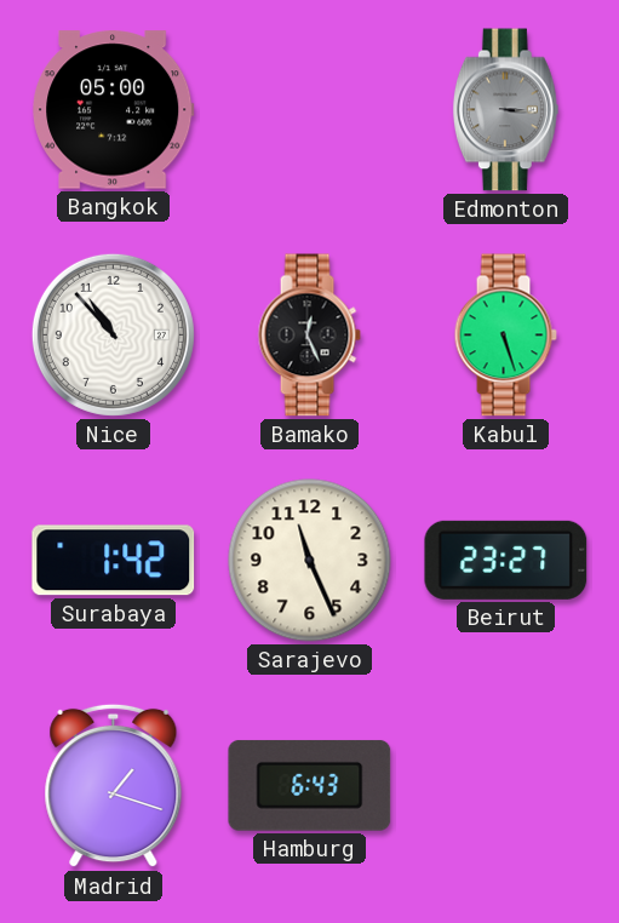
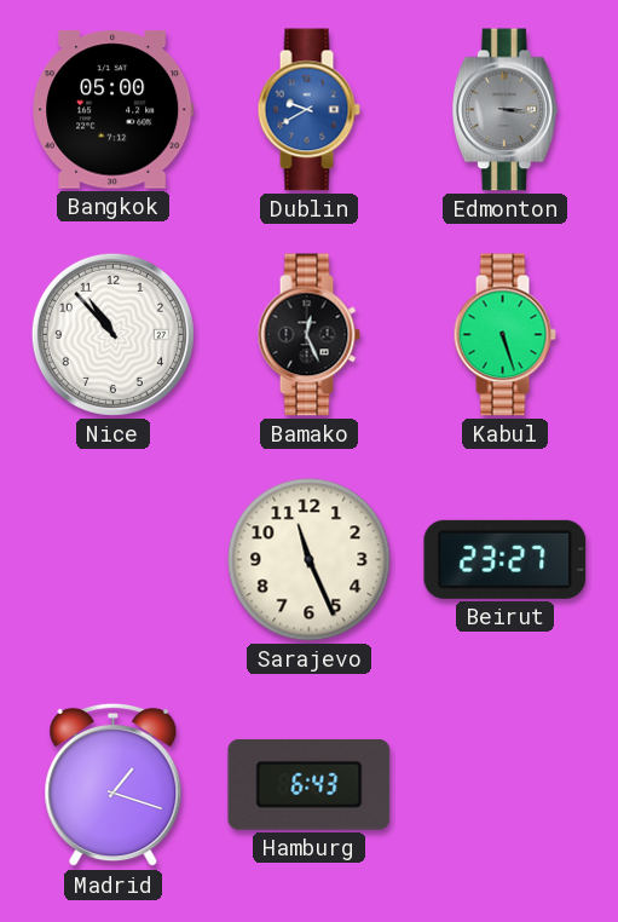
Dublin: none -> 9:40 (308, 110)
Surabaya: 1:42 -> none (114, 561)
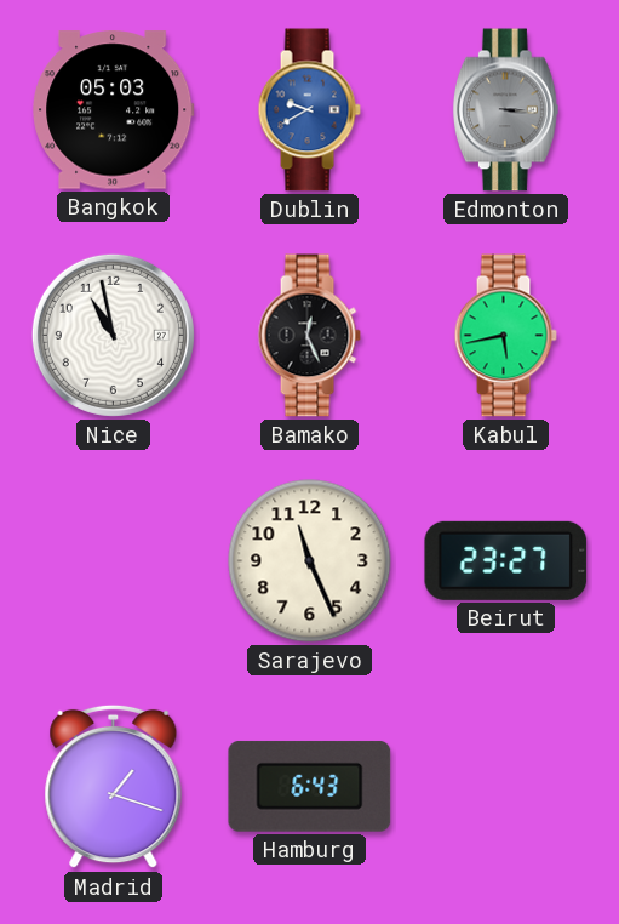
Bangkok: 05:00 -> 05:03 (114, 110)
Nice: 10:53 -> 10:58 (113, 335)
Kabul: 5:27 -> 5:43 (505, 336)
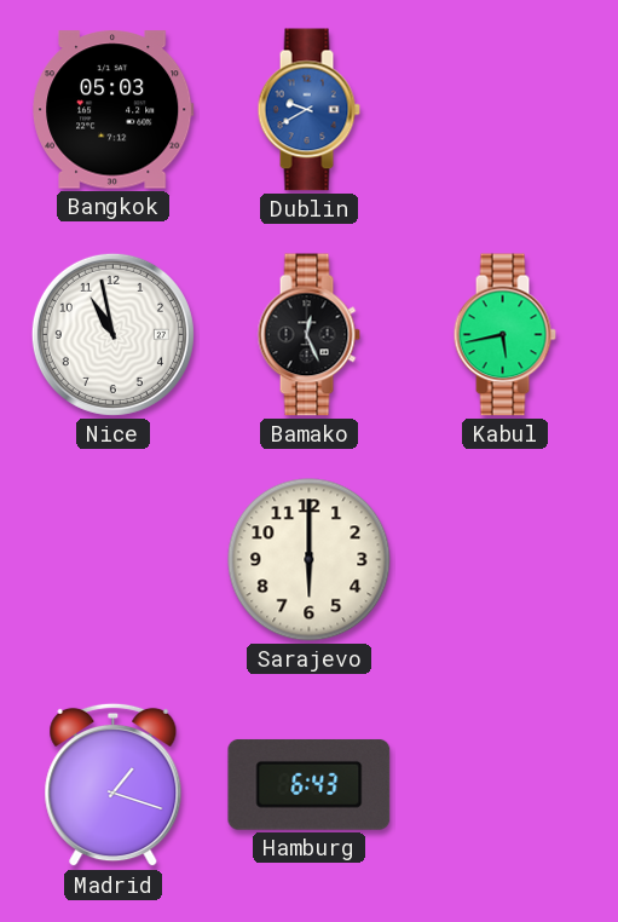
Edmonton: 3:16 -> none (505, 110)
Sarajevo: 11:26 -> 6:00 (310, 560)
Beirut: 23:27 -> none (506, 560)
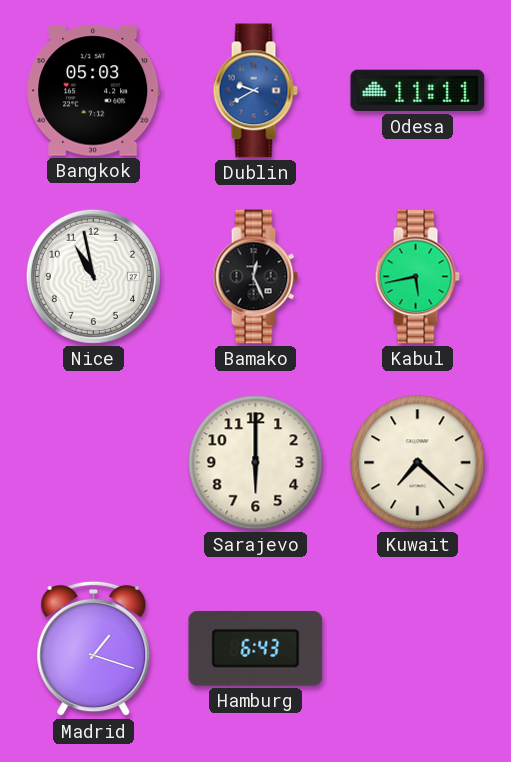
Odesa: none -> 11:11 (418, 91)
Kuwait: none -> 7:22 (418, 463)
